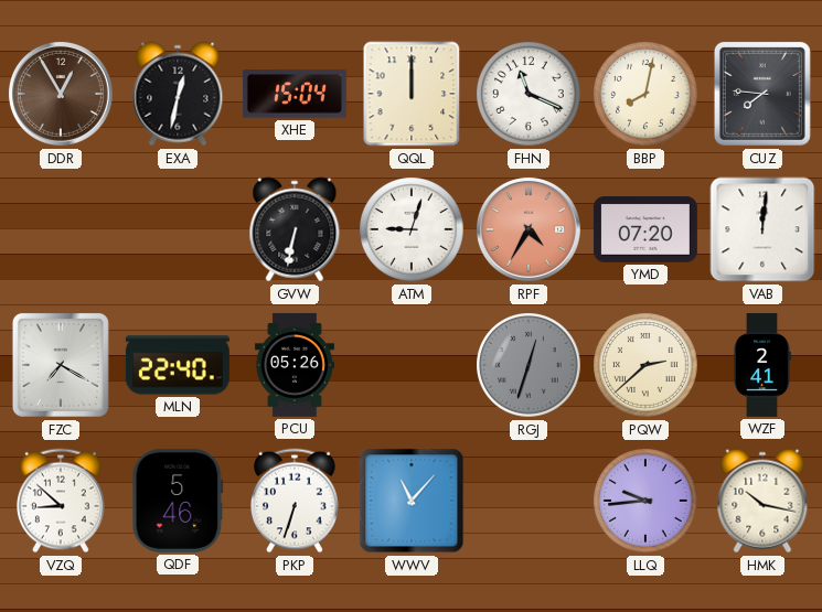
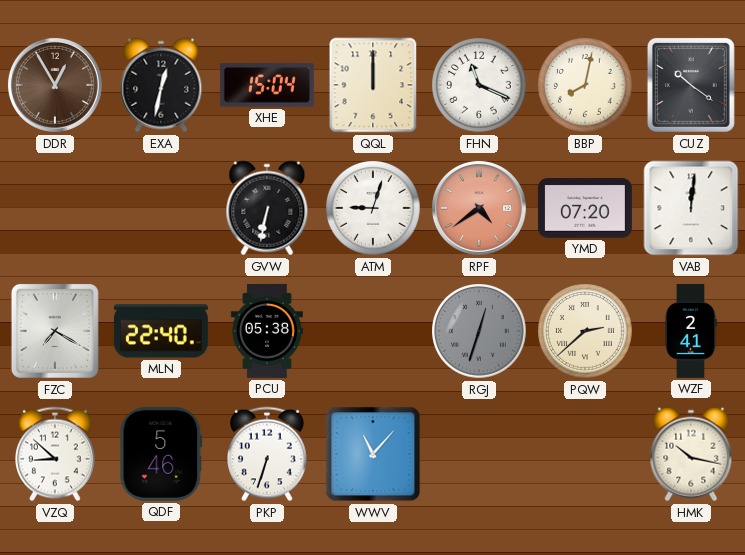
CUZ: 7:46 -> 10:21 (691, 85)
RPF: 4:35 -> 4:39 (479, 208)
PCU: 05:26 -> 05:38 (267, 331)
LLQ: 9:44 -> none (645, 501)
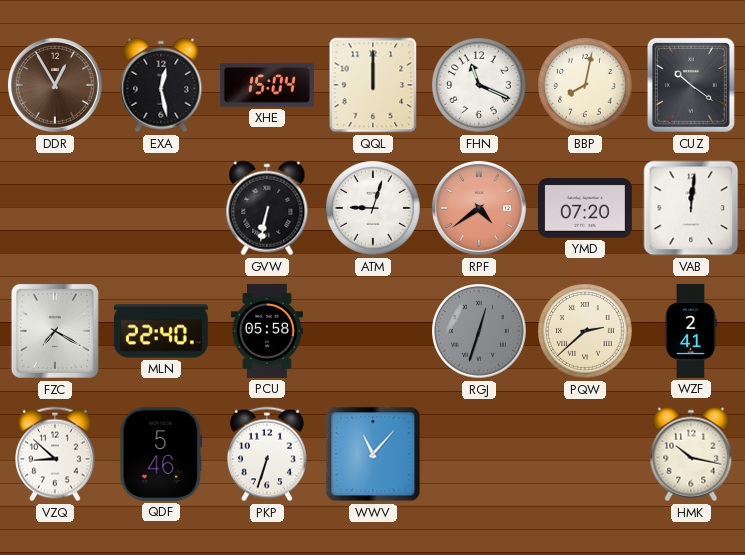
EXA: 12:32 -> 12:28 (161, 85)
PCU: 05:38 -> 05:58 (267, 331)
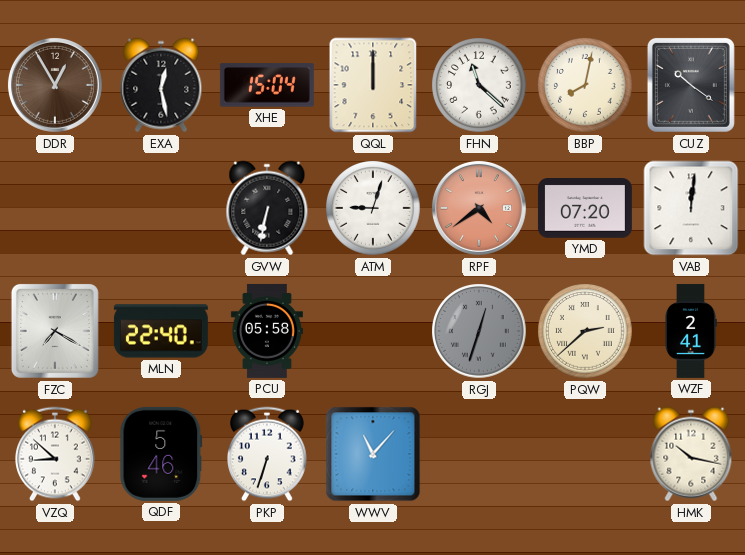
FHN: 11:19 -> 11:22 (479, 85)
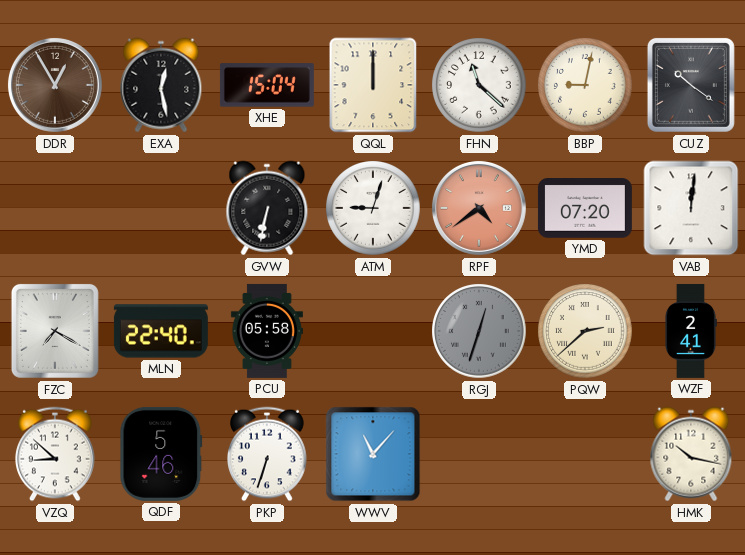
BBP: 8:02 -> 9:02 (585, 85)
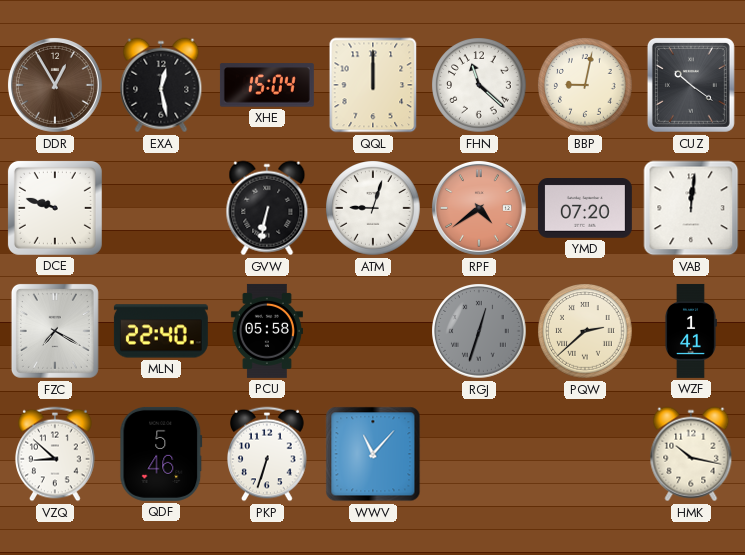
DCE: none -> 9:48 (55, 208)
WZF: 2:41 -> 1:41 (690, 331)
